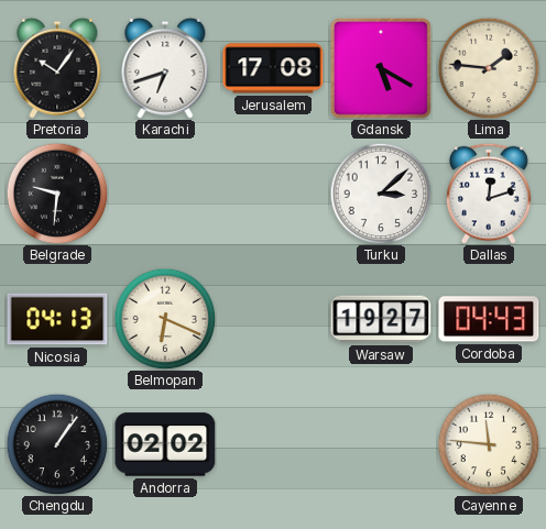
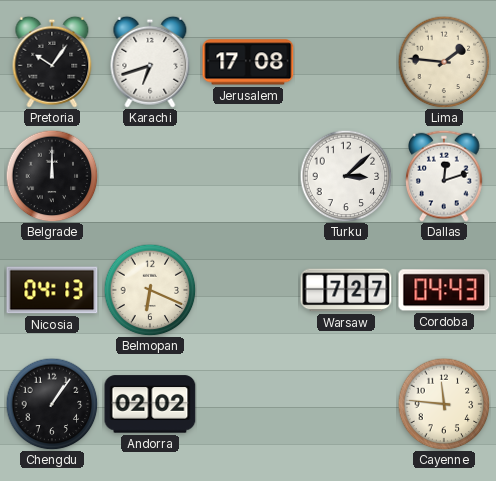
Gdansk: 5:20 -> none (382, 69)
Belgrade: 9:31 -> 12:00 (52, 176)
Warsaw: 19:27 -> 7:27 (346, 290)
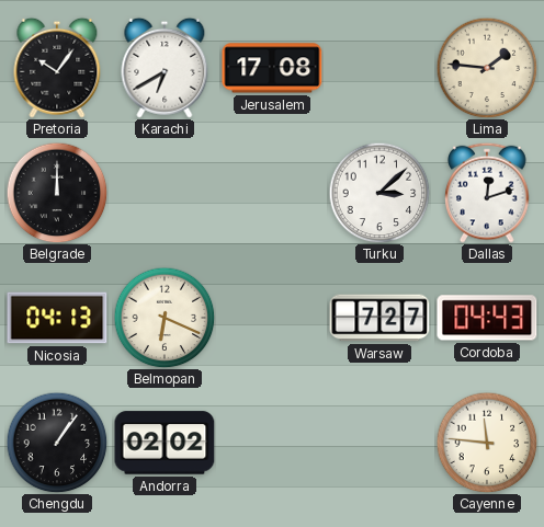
Karachi: 6:42 -> 6:40 (165, 68)
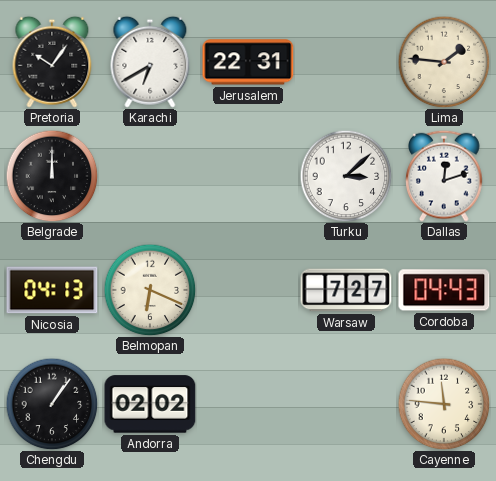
Jerusalem: 17:08 -> 22:31 (248, 62)
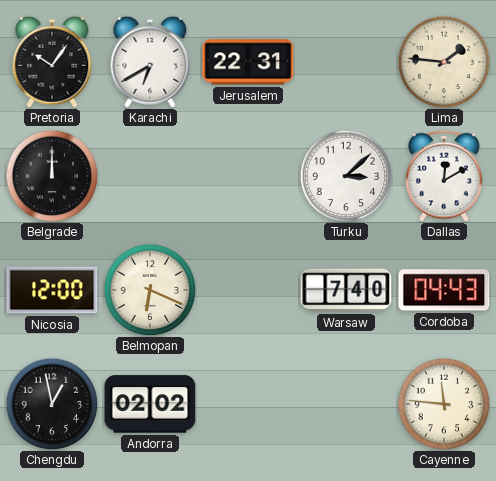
Dallas: 12:12 -> 12:10 (444, 176)
Nicosia: 04:13 -> 12:00 (52, 290)
Warsaw: 7:27 -> 7:40 (346, 290)
Chengdu: 1:06 -> 12:58 (52, 404)
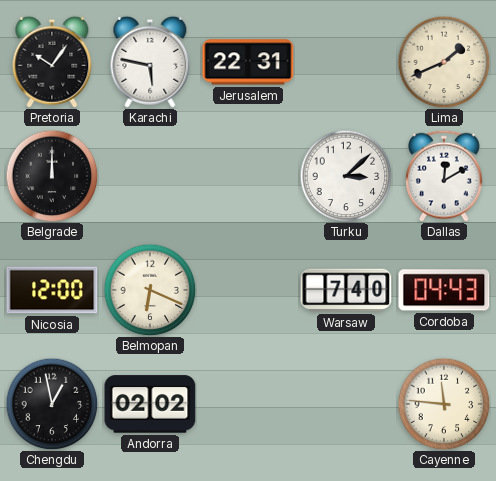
Karachi: 6:40 -> 5:47 (150, 62)
Lima: 1:46 -> 1:41 (444, 62)
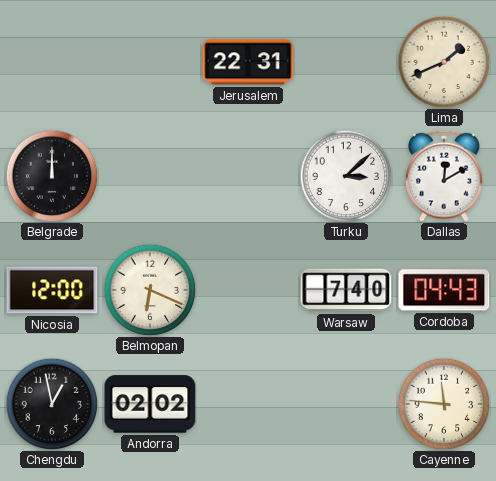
Pretoria: 10:06 -> none (52, 62)
Karachi: 5:47 -> none (150, 62)
